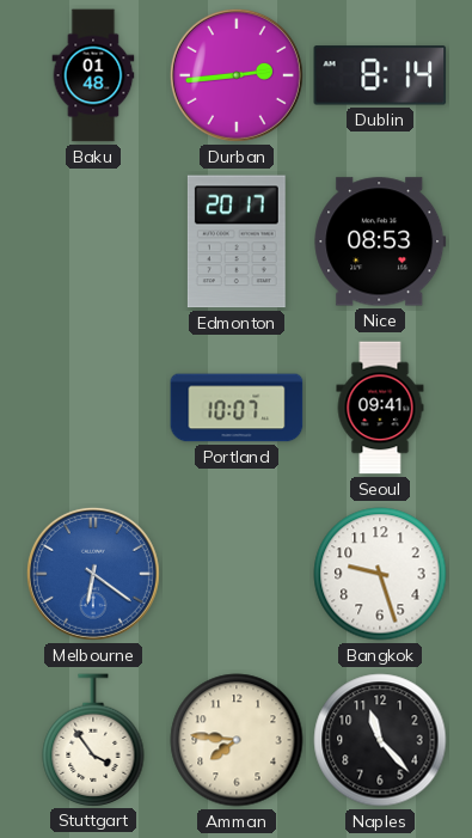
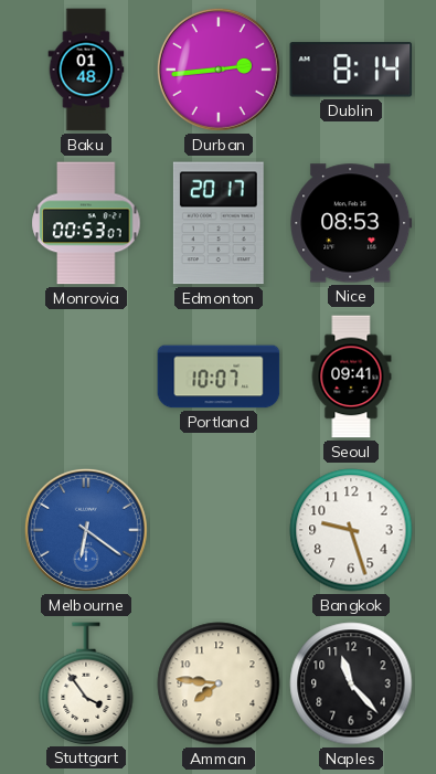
Monrovia: none -> 00:53 (86, 223)
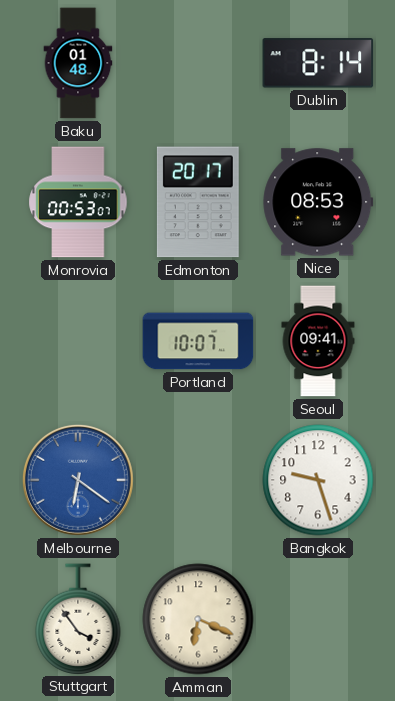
Durban: 2:44 -> none (219, 70)
Amman: 7:46 -> 6:19 (198, 619)
Naples: 11:23 -> none (351, 683)
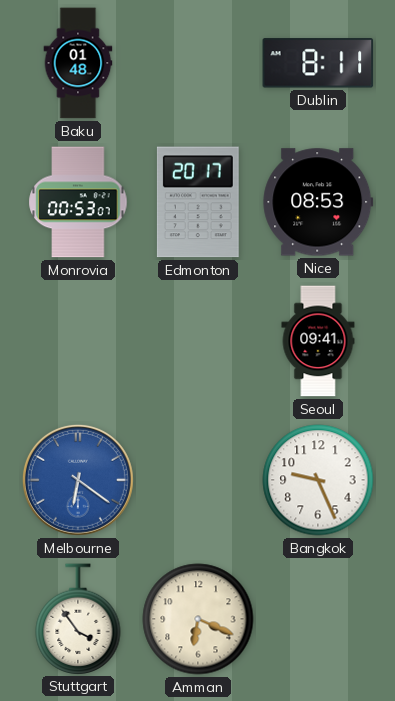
Dublin: 8:14 -> 8:11 (318, 63)
Portland: 10:07 -> none (198, 341)
Bangkok: 9:27 -> 9:26 (318, 480)
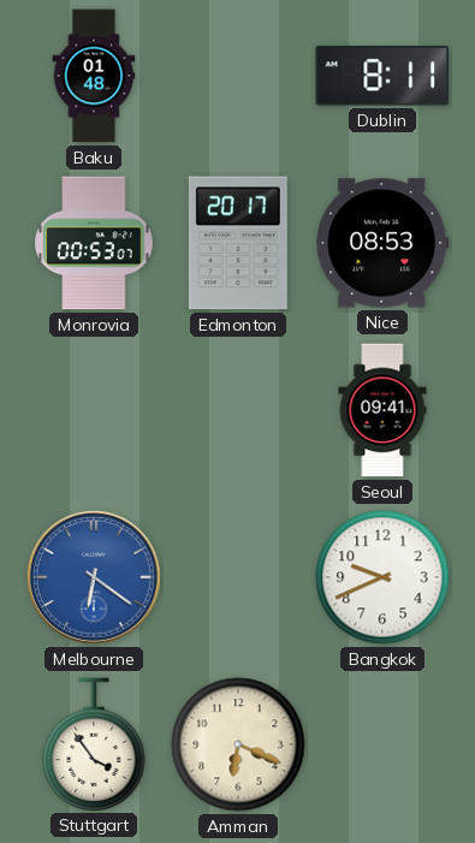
Bangkok: 9:26 -> 9:41 (382, 577)
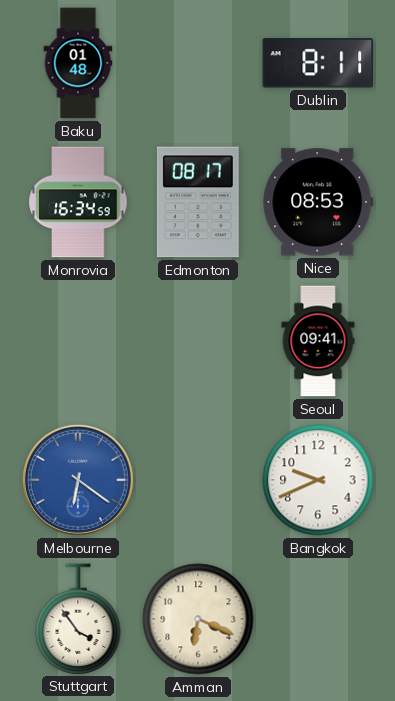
Monrovia: 00:53 -> 16:34 (78, 202)
Edmonton: 20:17 -> 08:17 (198, 202)
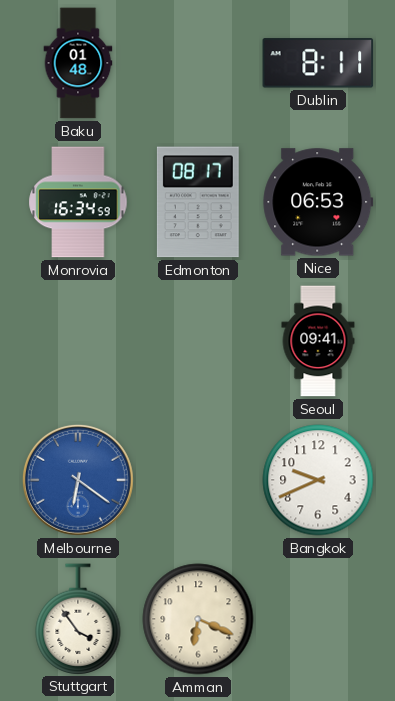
Nice: 08:53 -> 06:53 (318, 202)
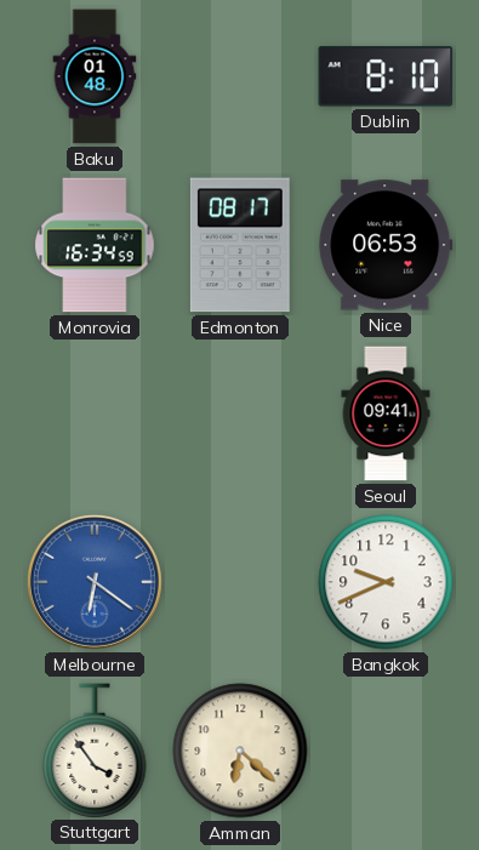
Dublin: 8:11 -> 8:10 (386, 76)
Amman: 6:19 -> 6:22 (240, 751)
